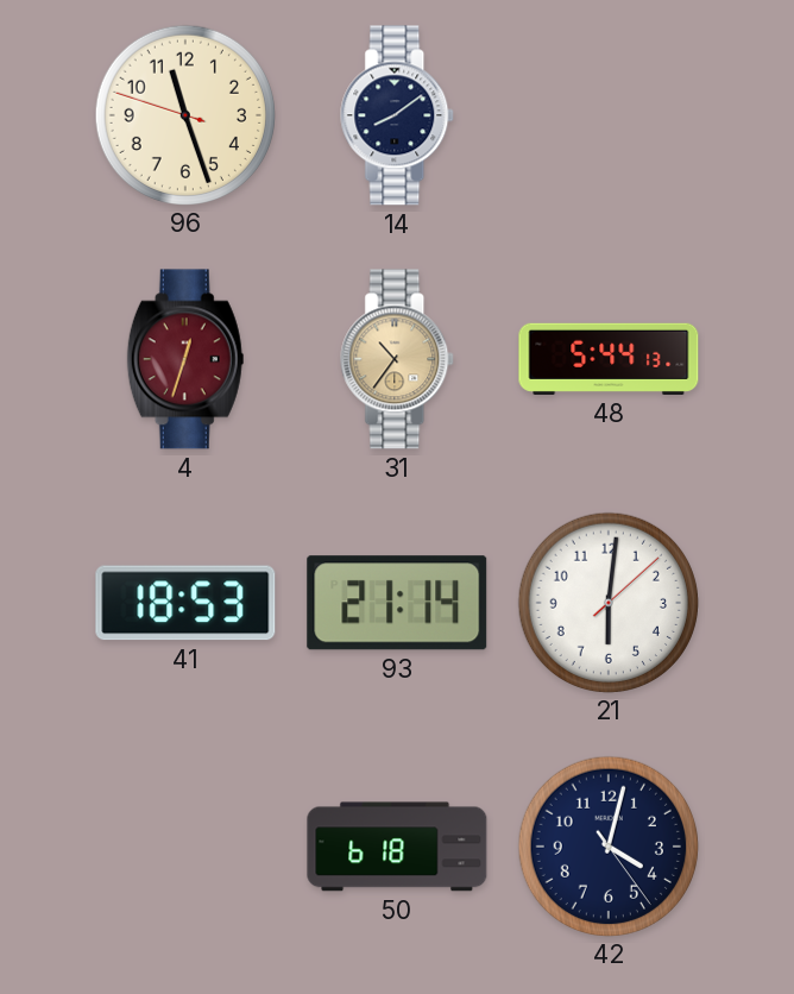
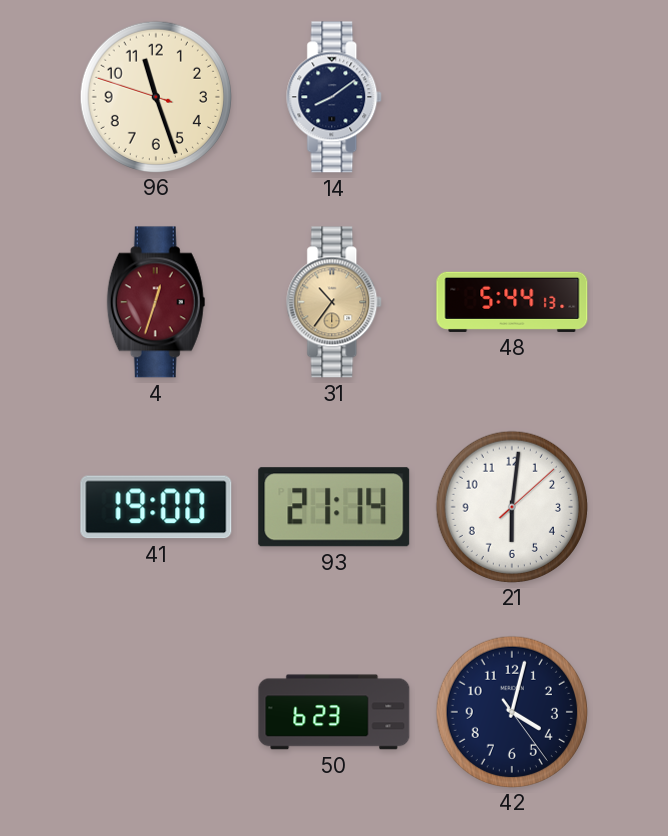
41: 18:53 -> 19:00 (156, 507)
50: 6:18 -> 6:23 (334, 712)
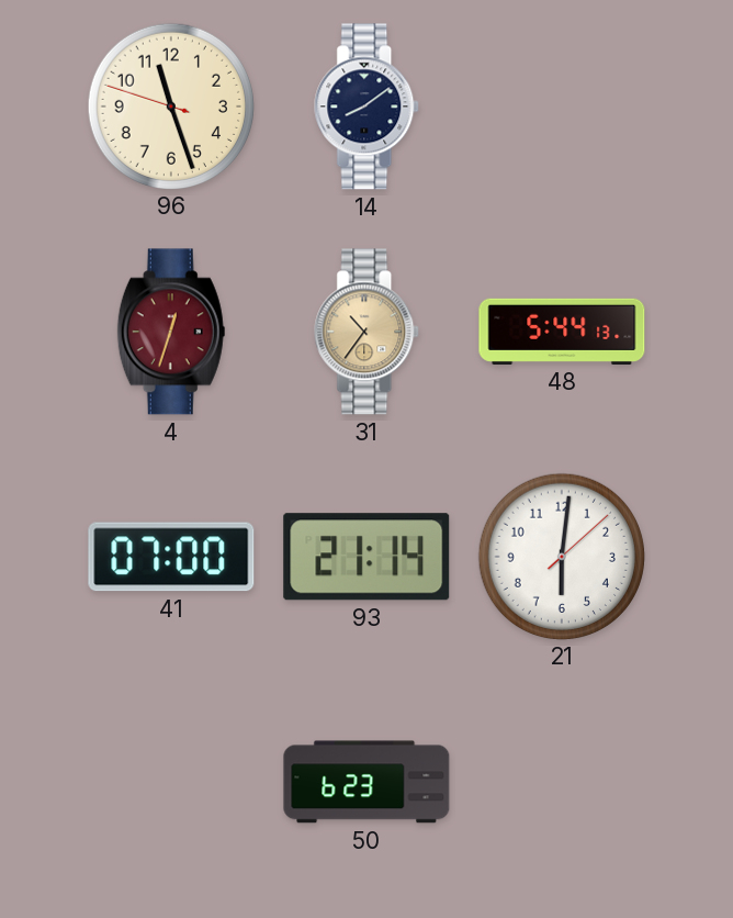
41: 19:00 -> 07:00 (171, 557)
42: 4:02 -> none (511, 711)
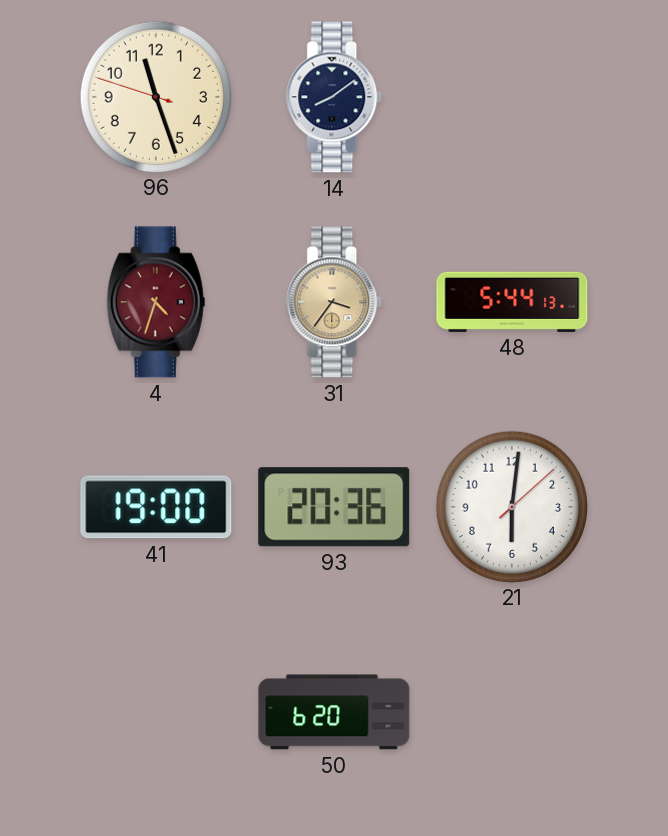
4: 12:33 -> 4:33 (156, 302)
31: 10:36 -> 3:36 (335, 302)
41: 07:00 -> 19:00 (156, 507)
93: 21:14 -> 20:36 (334, 507)
50: 6:23 -> 6:20 (334, 712)
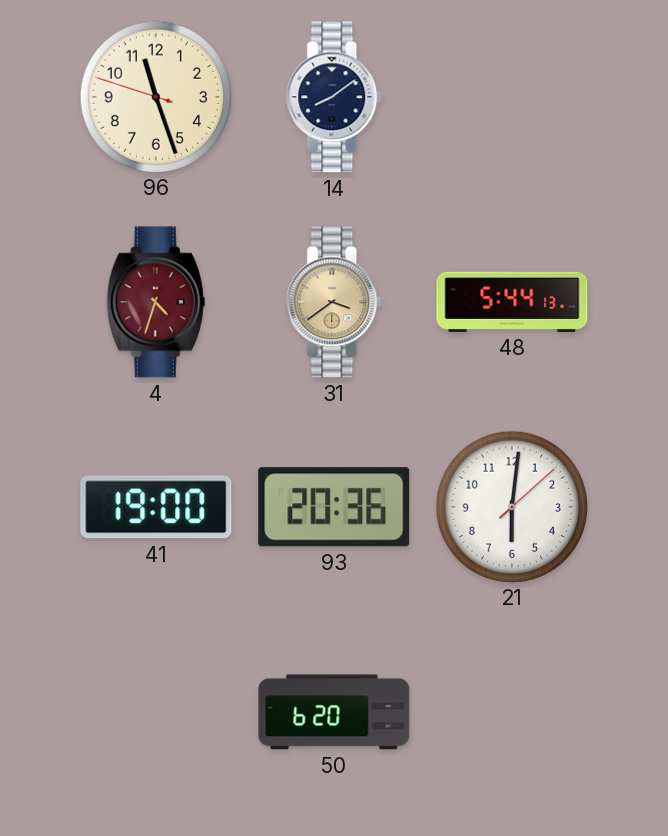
31: 3:36 -> 3:39 (335, 302)
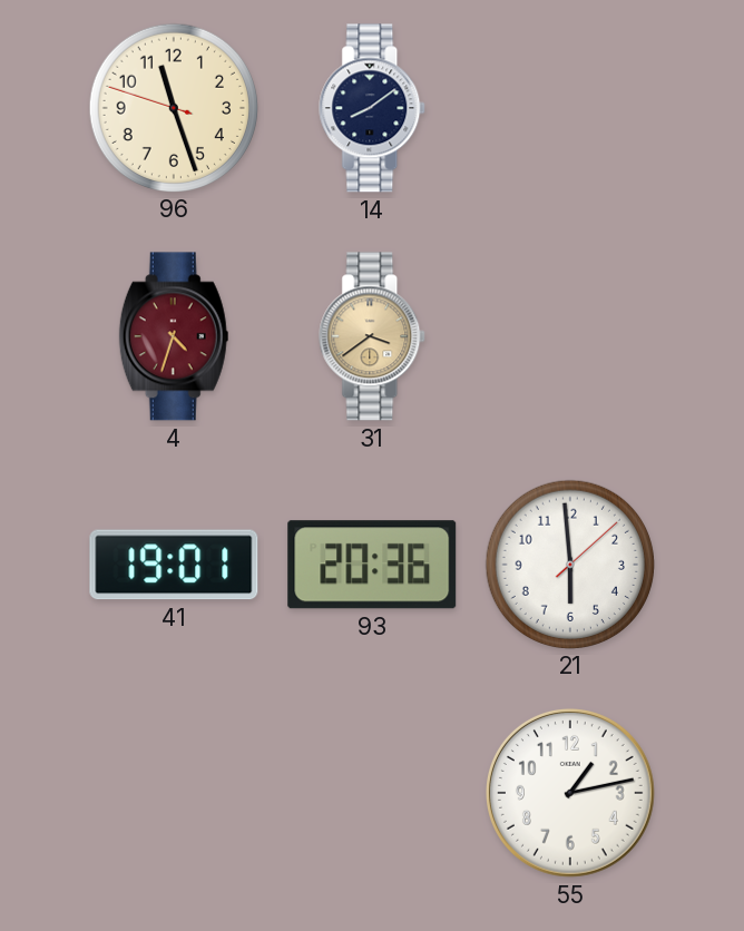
48: 5:44 -> none (512, 302)
41: 19:00 -> 19:01 (174, 565)
21: 6:01 -> 5:59 (569, 563)
50: 6:20 -> none (334, 712)
55: none -> 1:13 (570, 793)
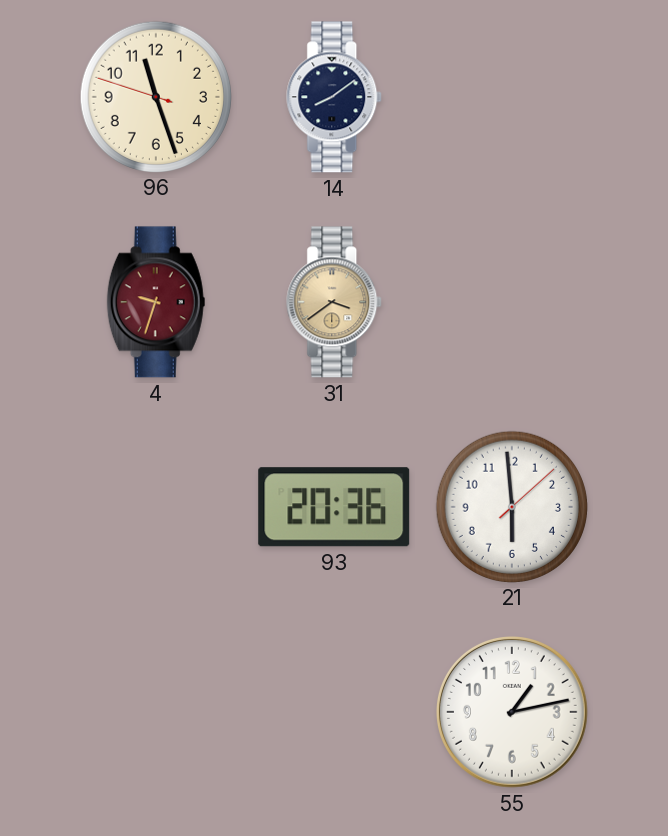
4: 4:33 -> 9:33 (156, 302)
41: 19:01 -> none (174, 565)
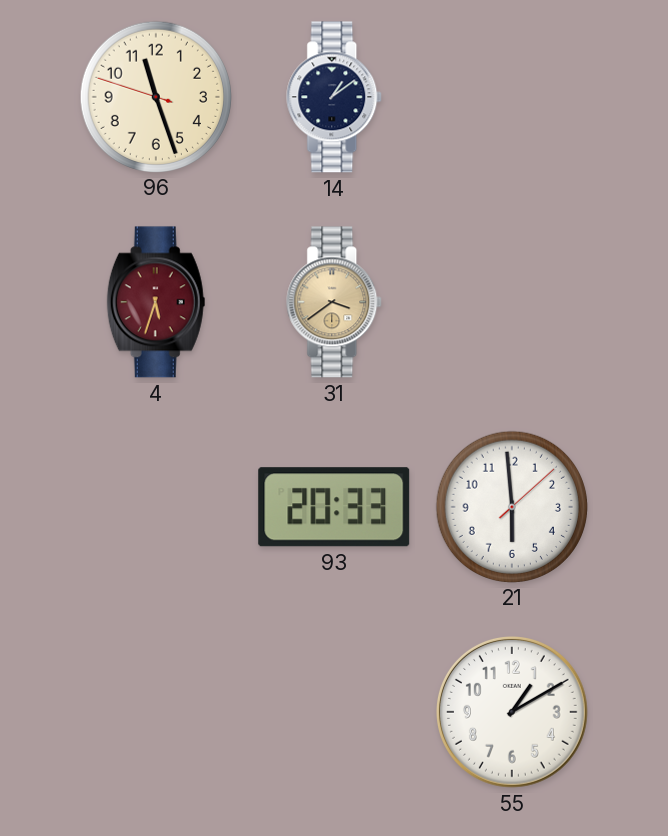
14: 8:09 -> 1:09 (335, 97)
4: 9:33 -> 5:33 (156, 302)
93: 20:36 -> 20:33 (334, 507)
55: 1:13 -> 1:10 (512, 712)
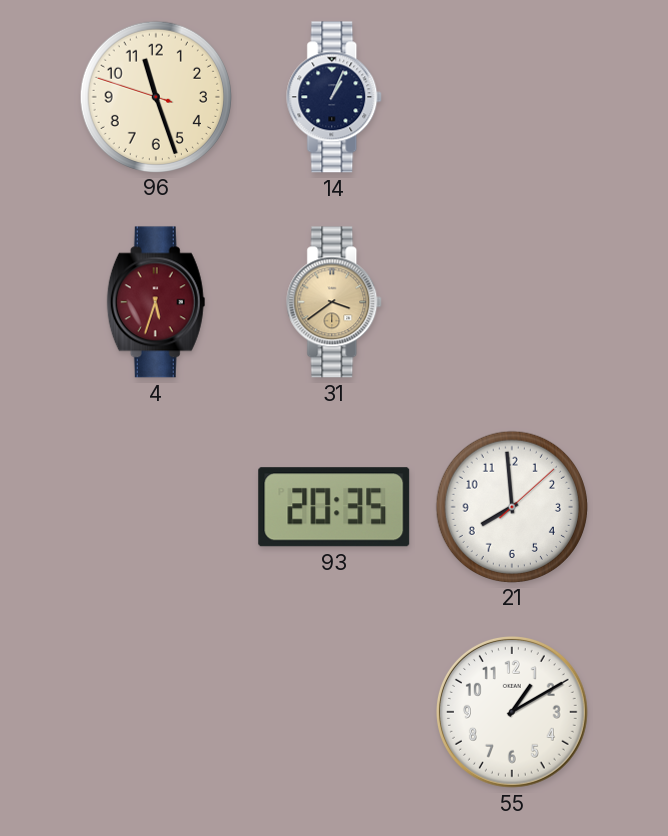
14: 1:09 -> 1:04 (335, 97)
93: 20:33 -> 20:35 (334, 507)
21: 5:59 -> 7:59 (511, 506)
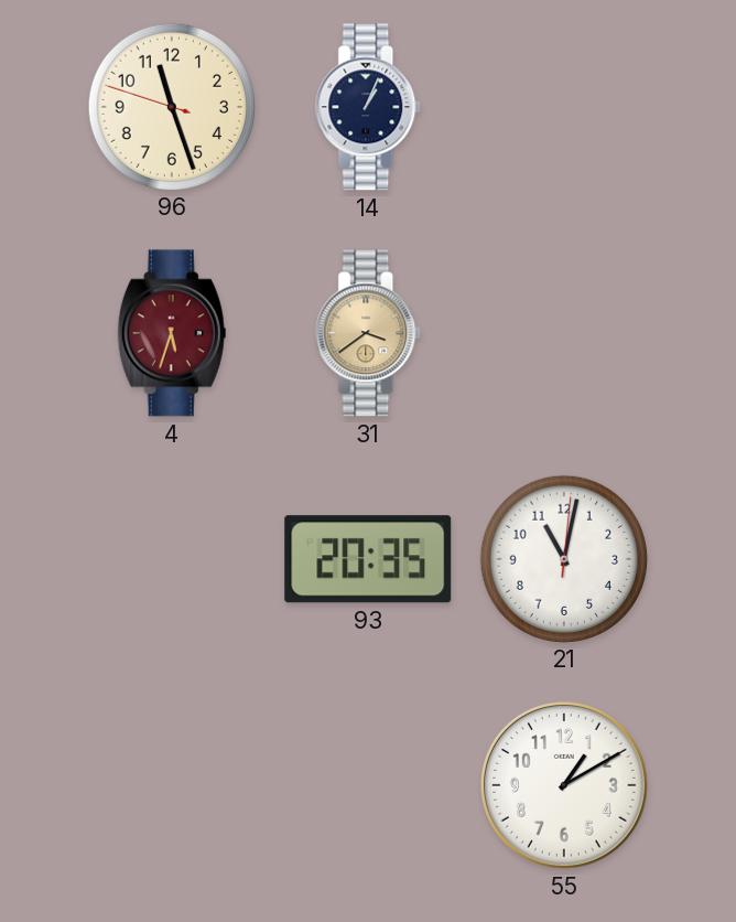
21: 7:59 -> 11:02 (563, 558)
